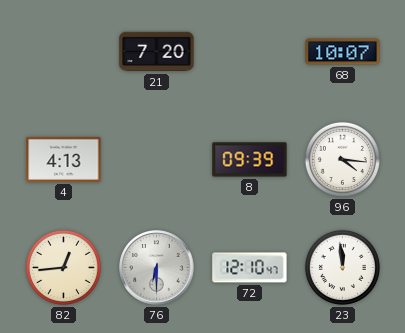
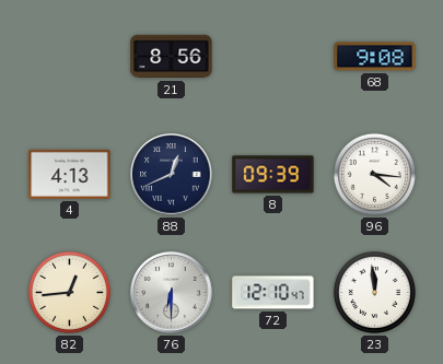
21: 7:20 -> 8:56 (172, 57)
68: 10:07 -> 9:08 (375, 57)
88: none -> 12:41 (172, 175)
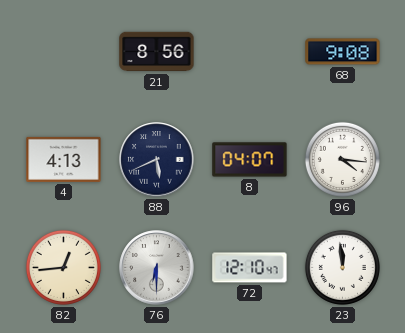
88: 12:41 -> 5:41 (157, 160)
8: 09:39 -> 04:07 (250, 160)
